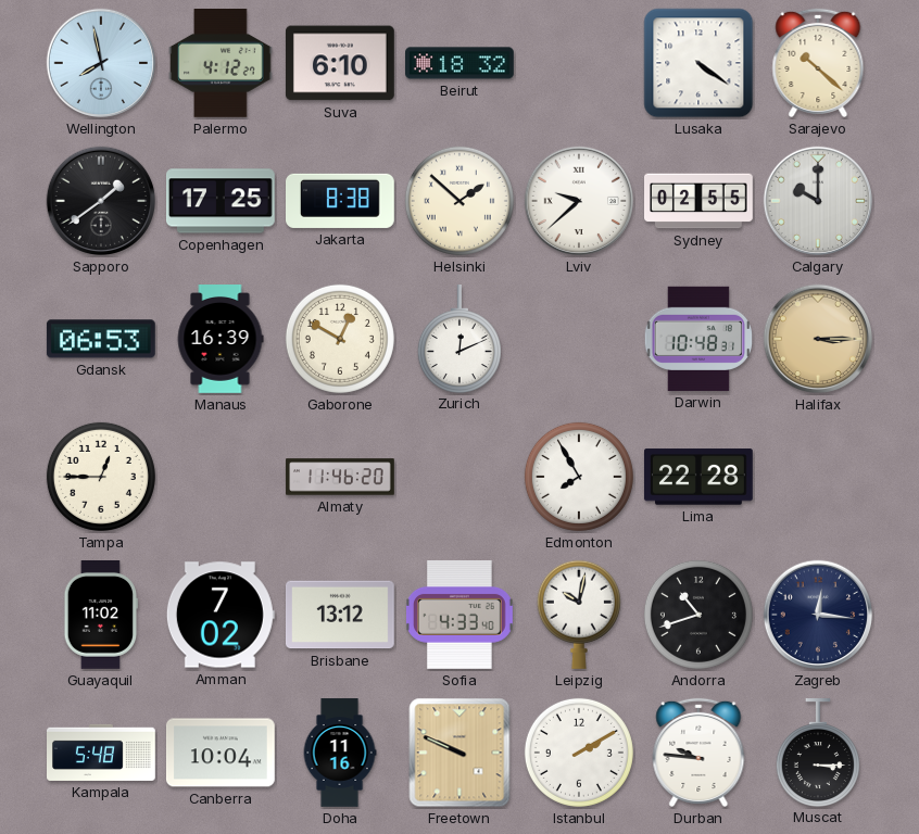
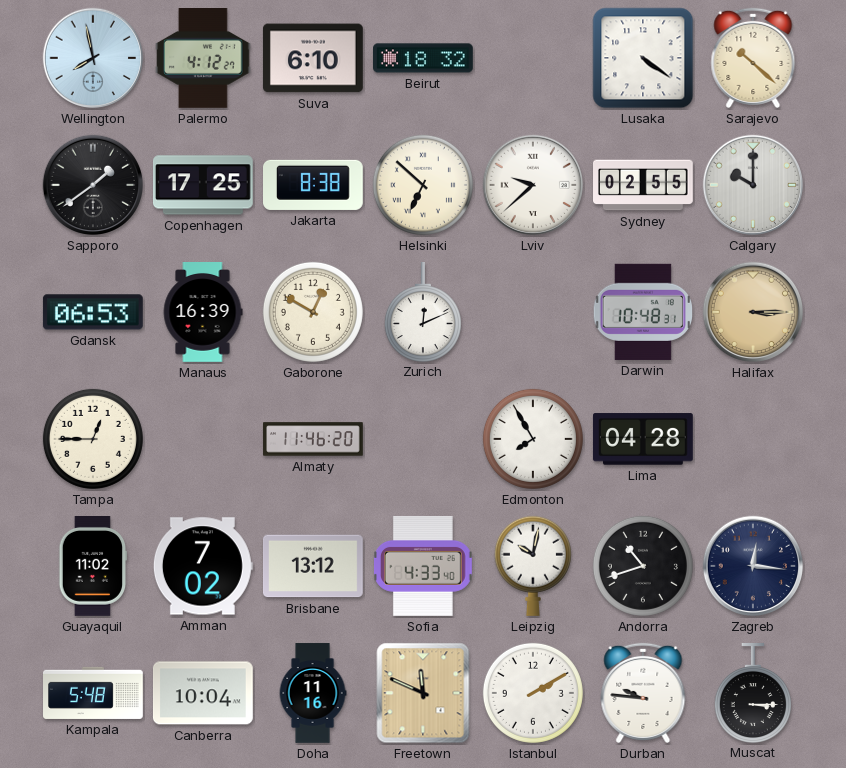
Helsinki: 1:52 -> 6:52 (423, 185)
Lima: 22:28 -> 04:28 (643, 439)
Freetown: 9:49 -> 11:49 (423, 693)
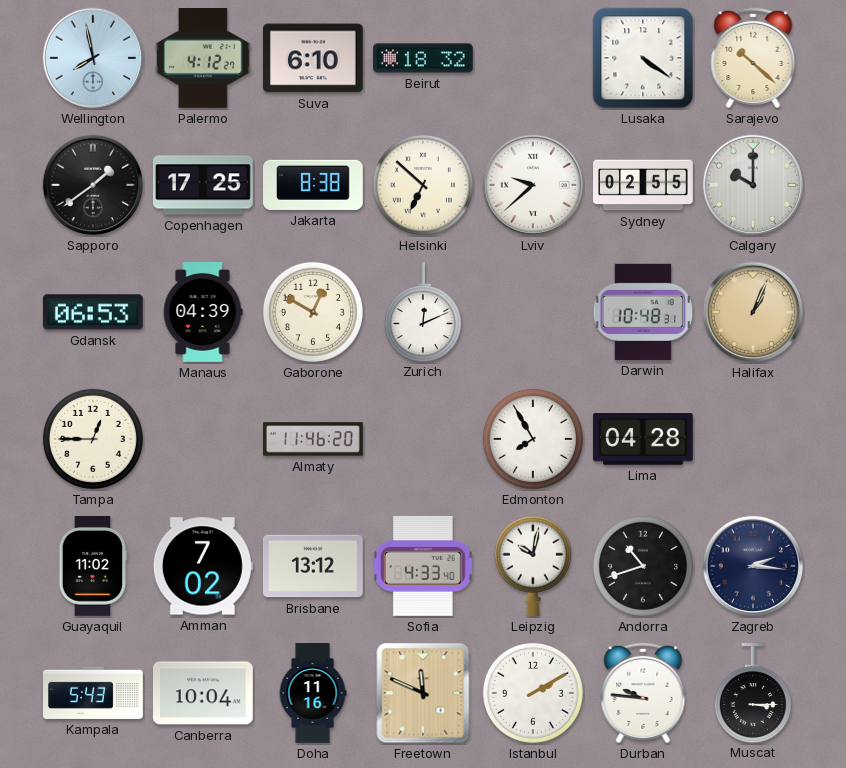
Manaus: 16:39 -> 04:39 (203, 313)
Halifax: 3:15 -> 1:04 (753, 312)
Zagreb: 12:16 -> 2:16 (753, 566)
Kampala: 5:48 -> 5:43 (94, 693)
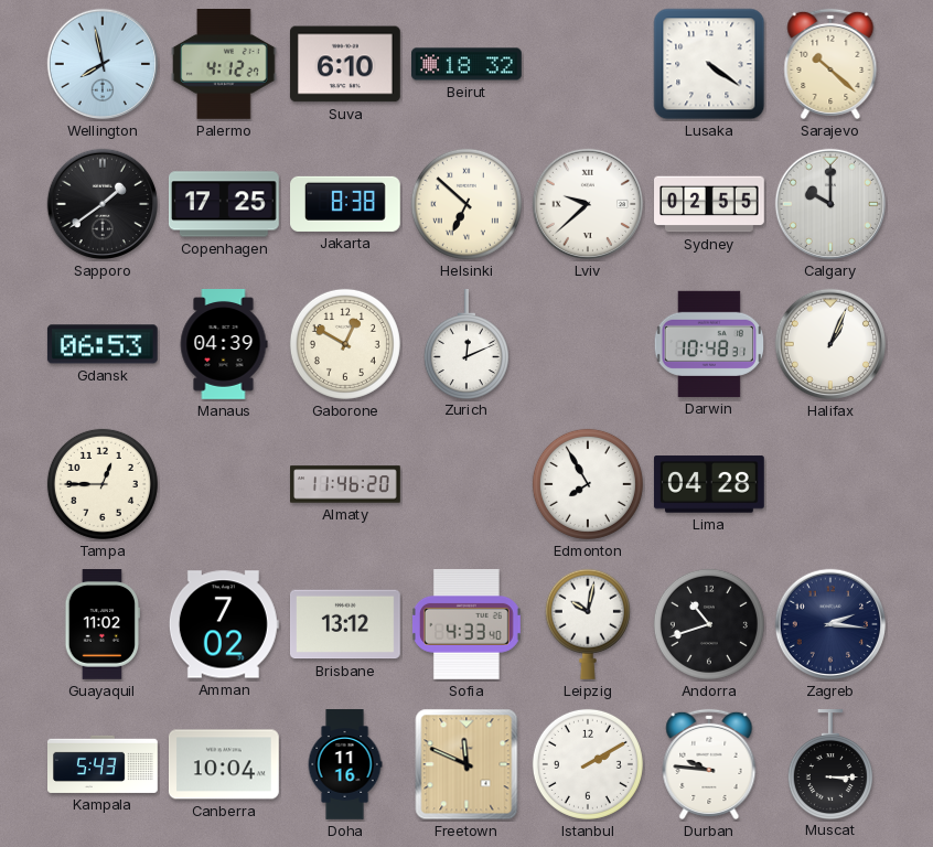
Halifax dial: champagne -> white (830, 344)
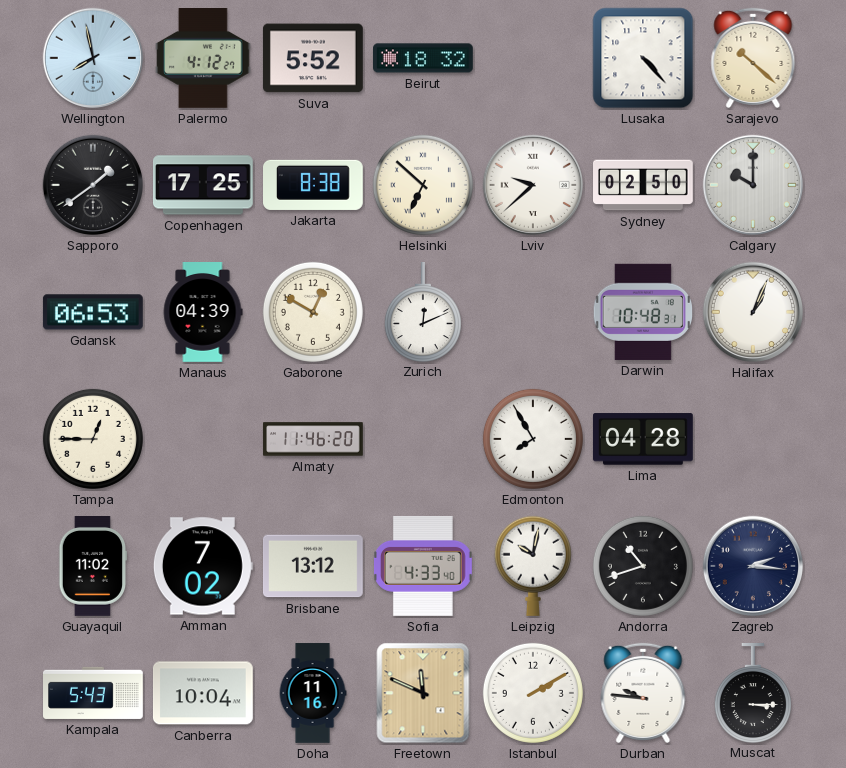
Suva: 6:10 -> 5:52 (313, 58)
Lusaka: 4:21 -> 4:23 (643, 58)
Sydney: 02:55 -> 02:50 (644, 185)
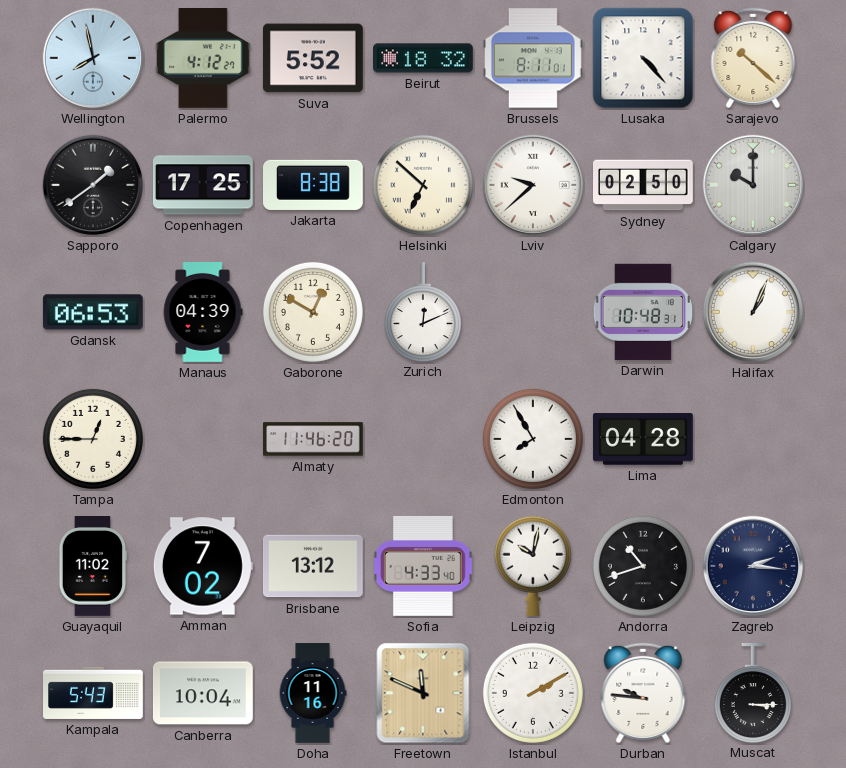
Brussels: none -> 8:11 (534, 58)
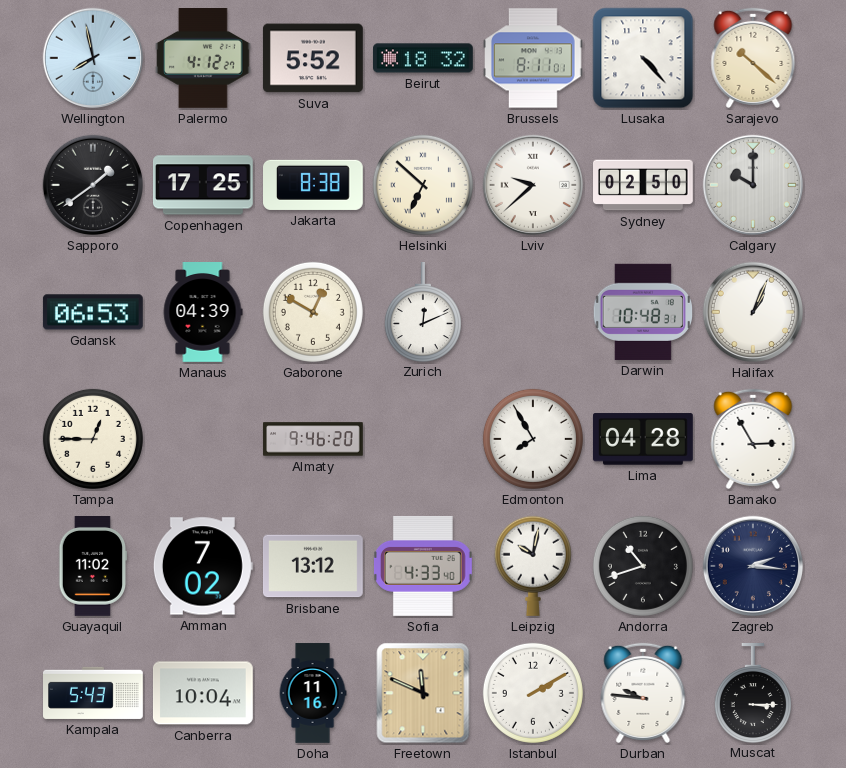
Almaty: 11:46 -> 9:46 (313, 439)
Bamako: none -> 2:55 (753, 439)
